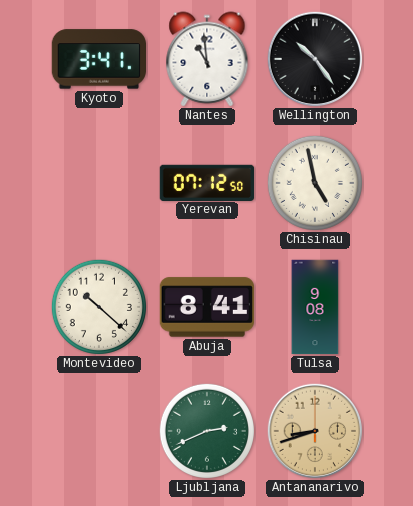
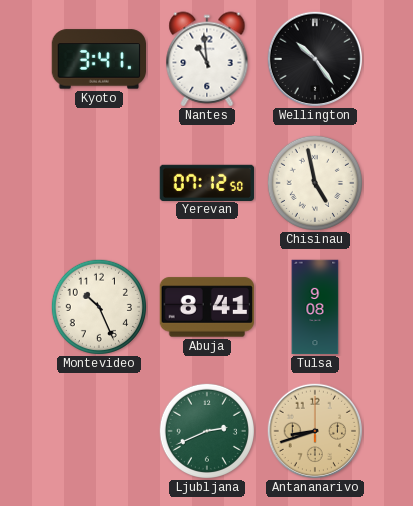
Montevideo: 10:22 -> 10:26 (99, 307)
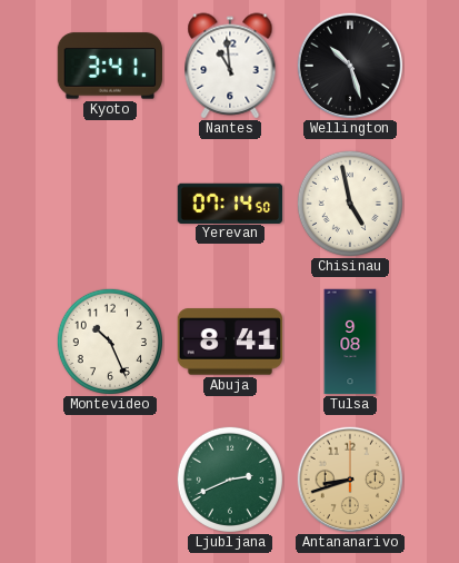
Wellington: 10:24 -> 10:27 (350, 66)
Yerevan: 07:12 -> 07:14 (230, 203)
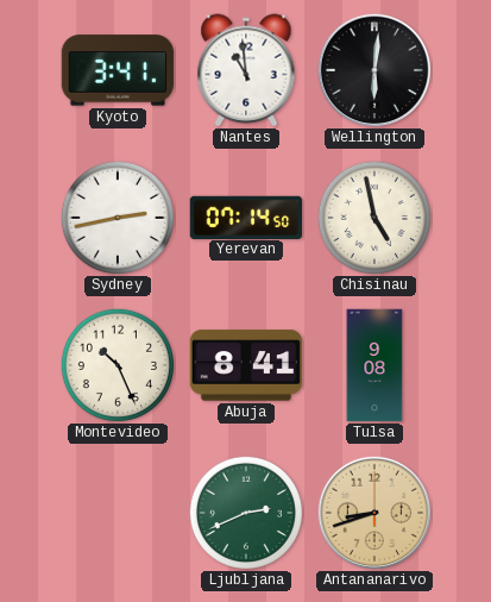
Wellington: 10:27 -> 6:01 (374, 70)
Sydney: none -> 2:43 (118, 218)
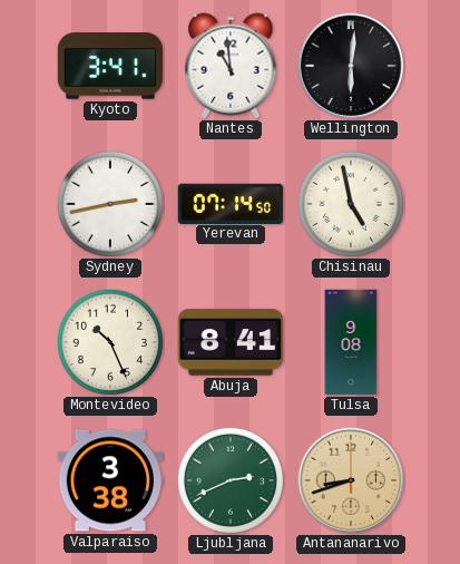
Valparaiso: none -> 3:38 (110, 480)
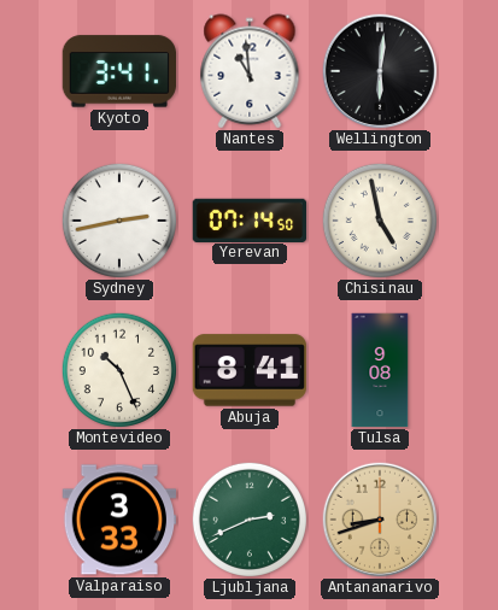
Valparaiso: 3:38 -> 3:33 (119, 520)
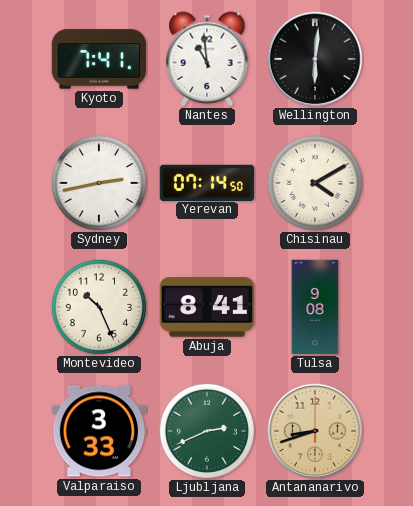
Kyoto: 3:41 -> 7:41 (98, 59)
Chisinau: 4:58 -> 4:10 (315, 183)
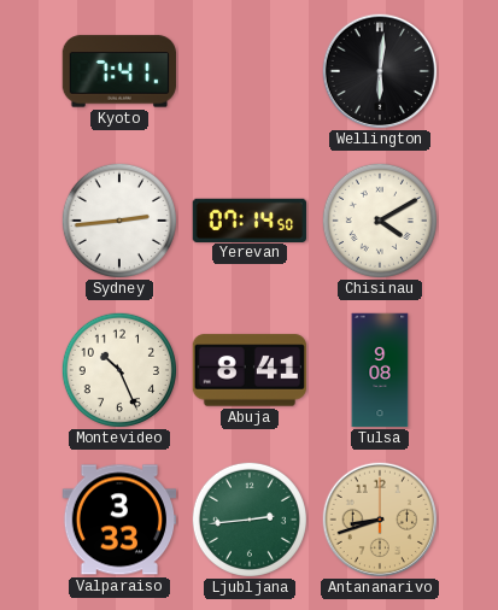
Nantes: 10:59 -> none (207, 59)
Sydney: 2:43 -> 2:44 (119, 221)
Ljubljana: 2:41 -> 2:44 (250, 520)
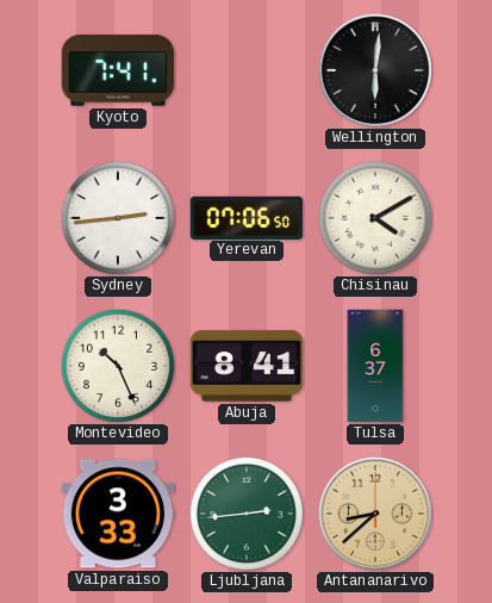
Yerevan: 07:14 -> 07:06 (247, 217)
Tulsa: 9:08 -> 6:37 (375, 366)
Antananarivo: 8:42 -> 8:38 (375, 514)
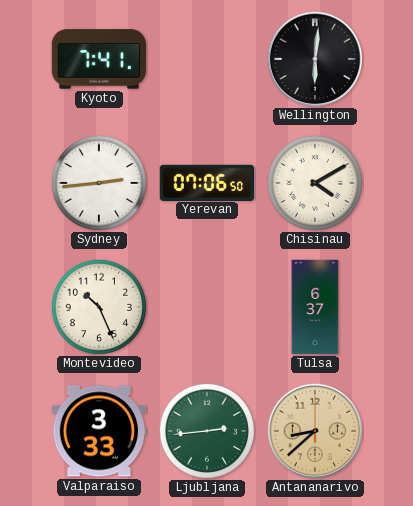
Abuja: 8:41 -> none (247, 366)
